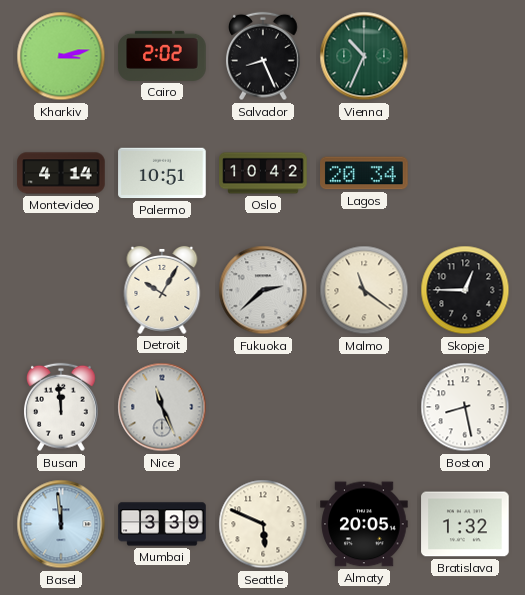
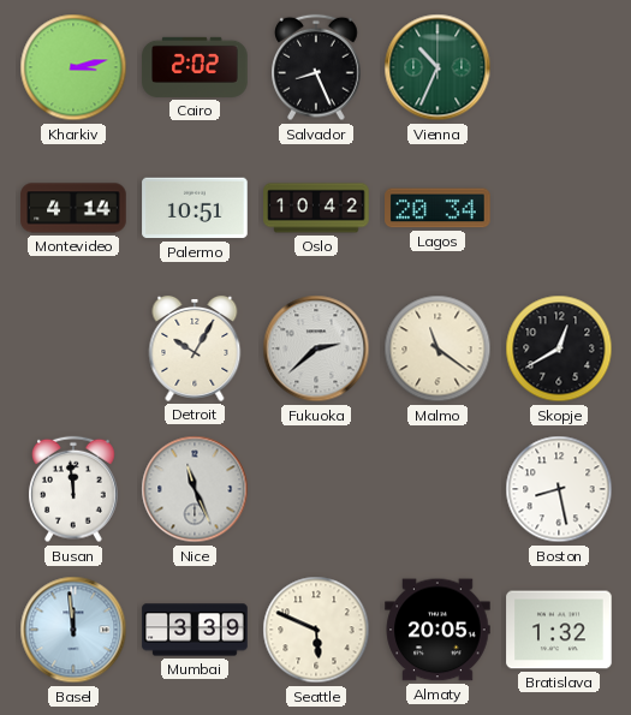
Skopje: 12:45 -> 12:40 (559, 348)
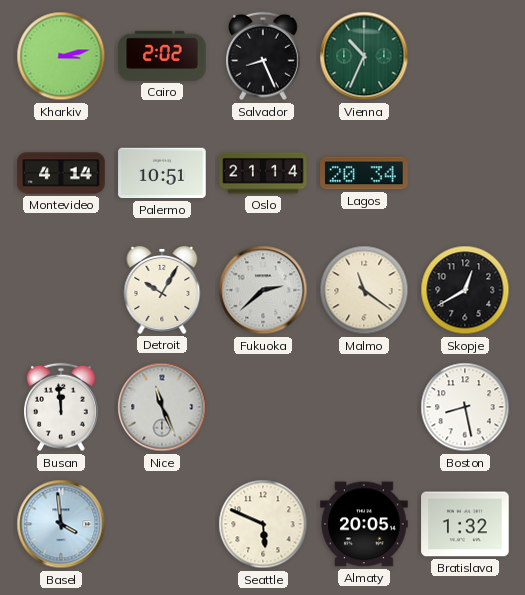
Oslo: 10:42 -> 21:14 (263, 173)
Basel: 11:59 -> 3:59 (61, 524)
Mumbai: 3:39 -> none (195, 630)
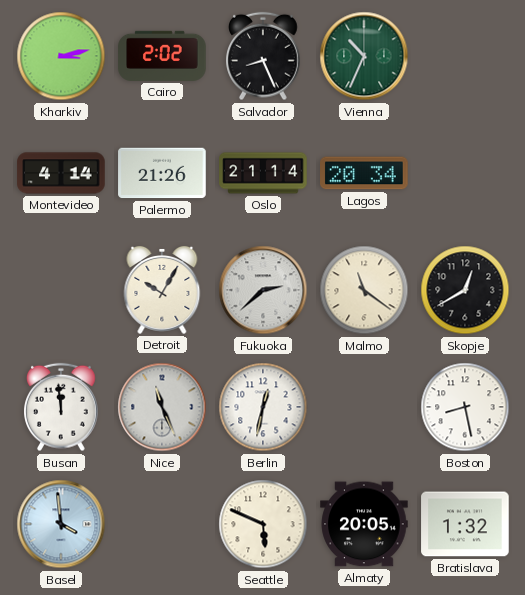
Palermo: 10:51 -> 21:26 (162, 173)
Berlin: none -> 12:32 (263, 407)
